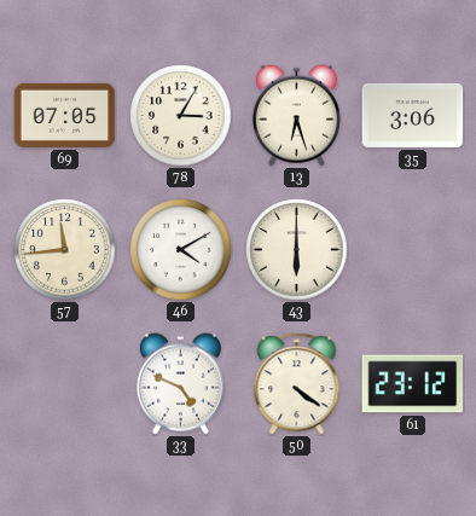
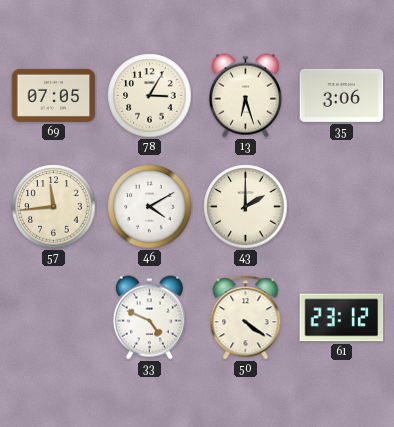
43: 6:00 -> 2:00 (246, 207)
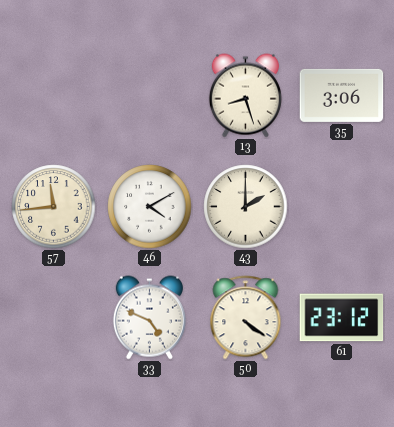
69: 07:05 -> none (54, 95)
78: 3:05 -> none (150, 96)
13: 6:27 -> 8:27 (245, 96)
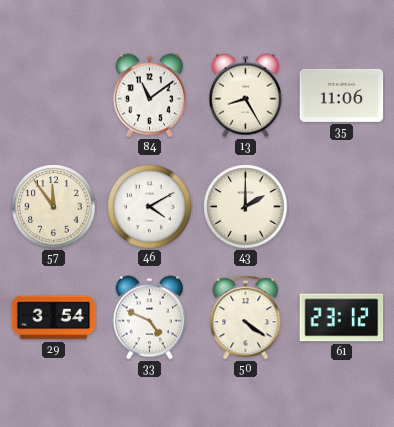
84: none -> 11:09 (149, 96)
13: 8:27 -> 8:25 (245, 96)
35: 3:06 -> 11:06 (342, 95)
57: 11:44 -> 11:54 (54, 207)
29: none -> 3:54 (54, 318)
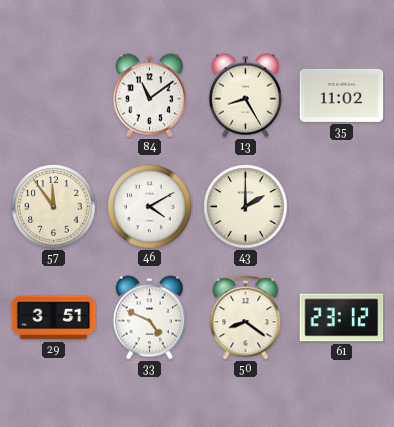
35: 11:06 -> 11:02 (342, 95)
29: 3:54 -> 3:51 (54, 318)
50: 4:21 -> 8:21 (246, 318)
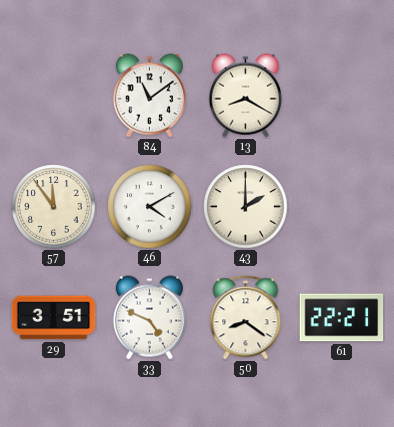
13: 8:25 -> 8:20 (245, 96)
35: 11:02 -> none (342, 95)
61: 23:12 -> 22:21 (342, 318)
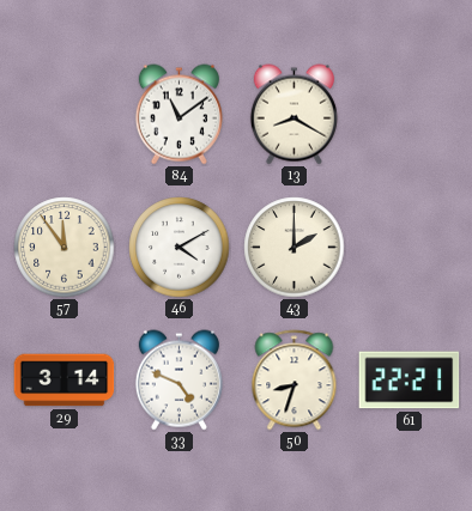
29: 3:51 -> 3:14 (65, 381)
50: 8:21 -> 8:33 (295, 381)
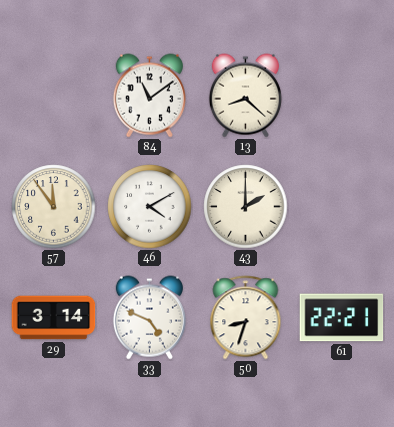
13: 8:20 -> 8:22 (245, 96)
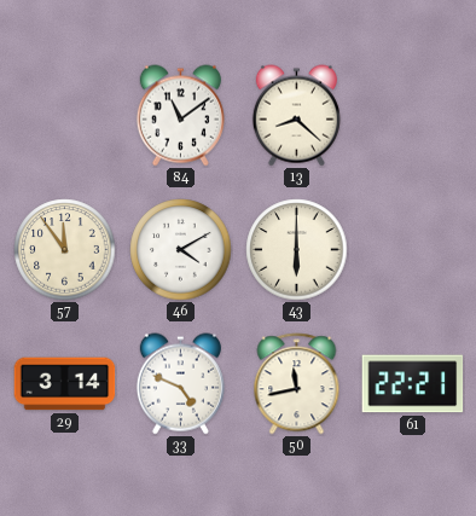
43: 2:00 -> 6:00 (297, 250)
50: 8:33 -> 11:43 (297, 384)
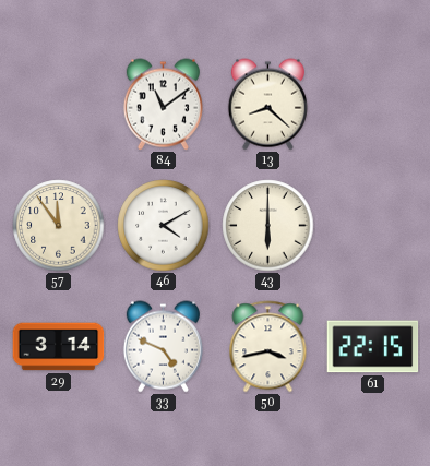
50: 11:43 -> 3:43 (268, 347)
61: 22:21 -> 22:15 (373, 347)
